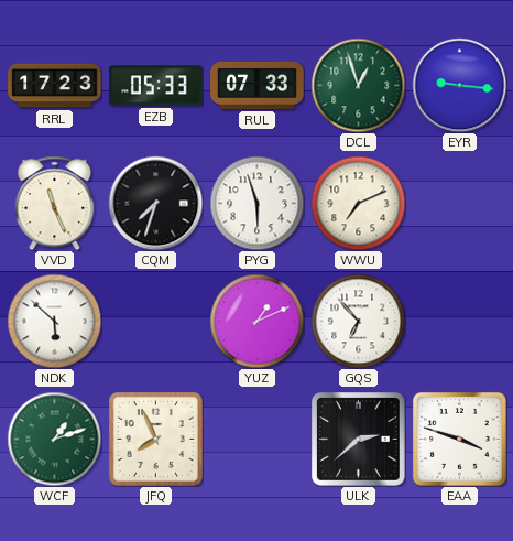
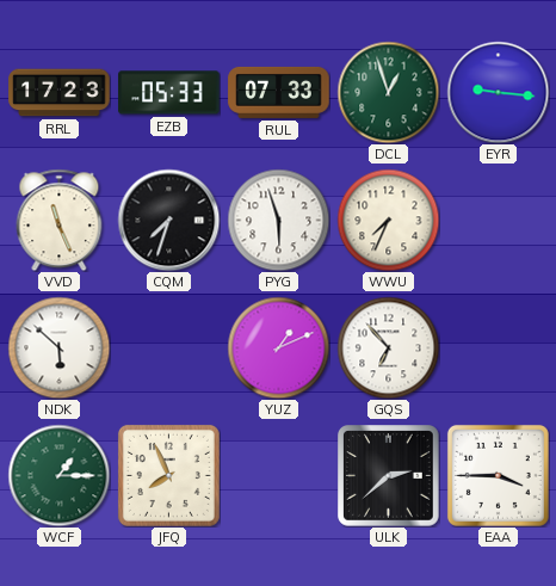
WWU: 7:11 -> 7:34 (388, 220)
WCF: 1:12 -> 1:15 (58, 475)
EAA: 3:48 -> 3:45 (498, 475)
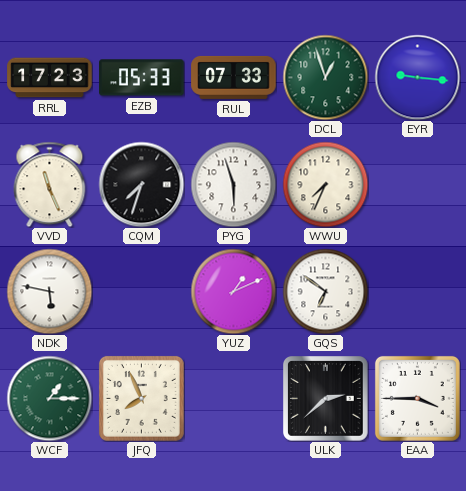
NDK: 5:52 -> 5:47 (49, 291)
GQS: 6:53 -> 6:51 (325, 291)
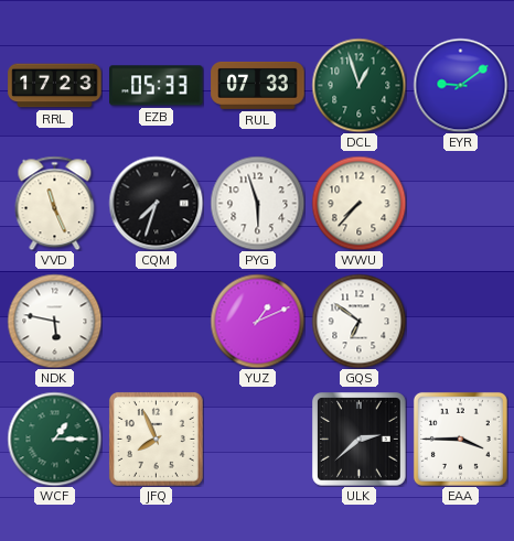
EYR: 9:16 -> 9:09 (460, 85)
WWU: 7:34 -> 7:37 (358, 203)
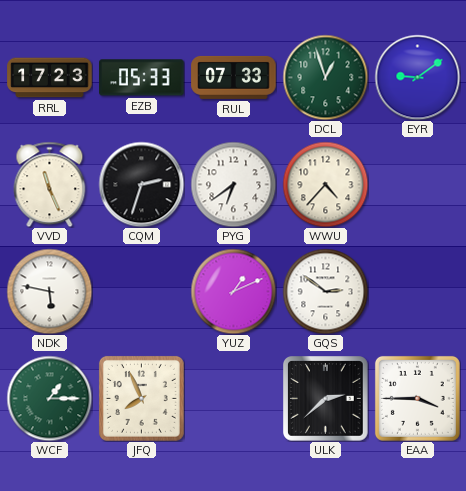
CQM: 7:33 -> 2:33 (141, 184)
PYG: 5:57 -> 6:39 (233, 184)
WWU: 7:37 -> 4:37 (325, 184)
GQS: 6:51 -> 2:51 (325, 291)
